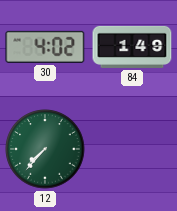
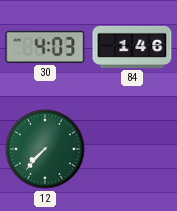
30: 4:02 -> 4:03 (45, 47)
84: 1:49 -> 1:46 (132, 47)
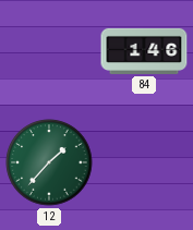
30: 4:03 -> none (45, 47)
12: 7:37 -> 1:37 (49, 162)
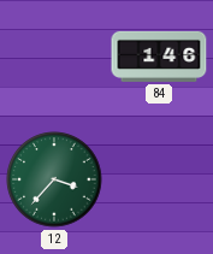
12: 1:37 -> 3:37 (54, 179)
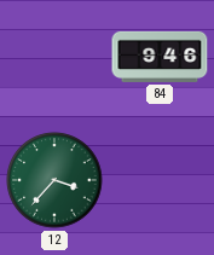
84: 1:46 -> 9:46 (160, 57)
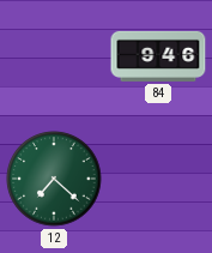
12: 3:37 -> 7:22 (54, 179)
